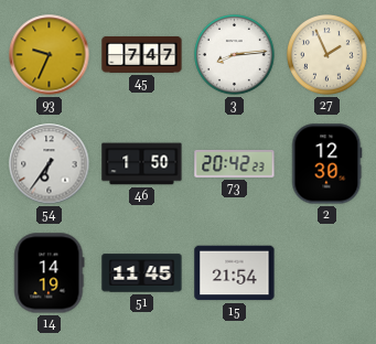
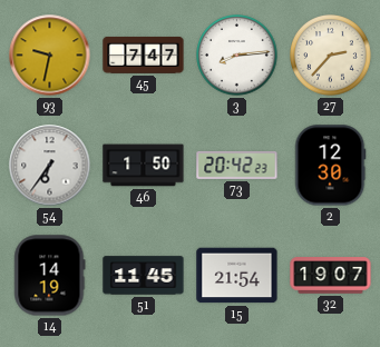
93: 9:34 -> 9:32 (50, 56)
27: 1:56 -> 2:37 (331, 56)
32: none -> 19:07 (331, 276)
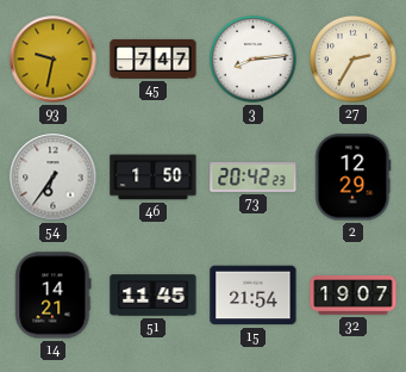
27: 2:37 -> 2:35 (354, 60)
2: 12:30 -> 12:29 (352, 178)
14: 14:19 -> 14:21 (54, 296)
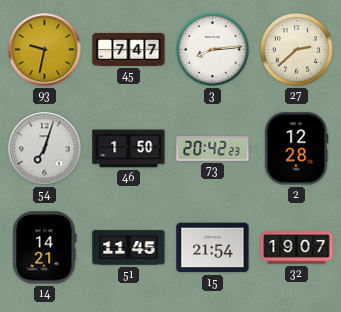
27: 2:35 -> 2:38 (297, 50)
54: 6:36 -> 7:03 (45, 149)
2: 12:29 -> 12:28 (296, 149)
